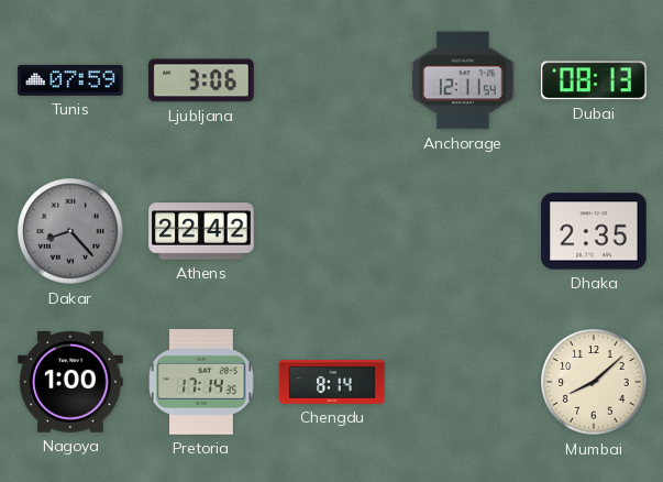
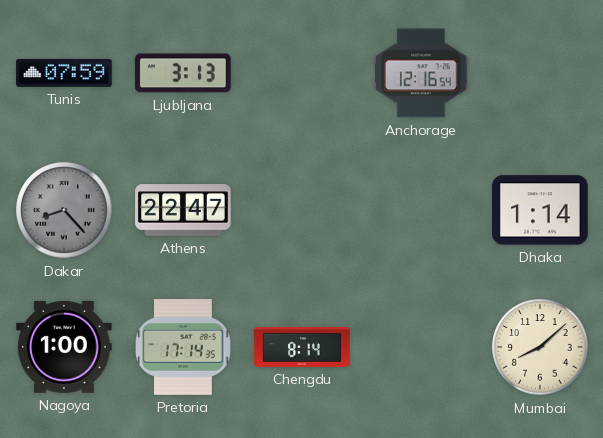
Ljubljana: 3:06 -> 3:13 (183, 73)
Anchorage: 12:11 -> 12:16 (421, 73)
Dubai: 08:13 -> none (595, 80)
Athens: 22:42 -> 22:47 (183, 210)
Dhaka: 2:35 -> 1:14 (540, 210)
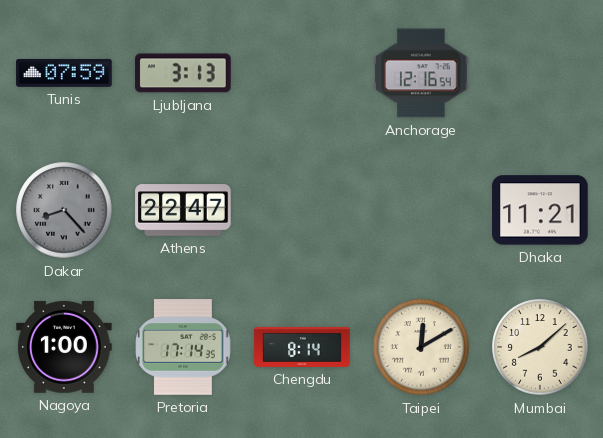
Dhaka: 1:14 -> 11:21 (540, 210)
Taipei: none -> 12:10 (421, 347)
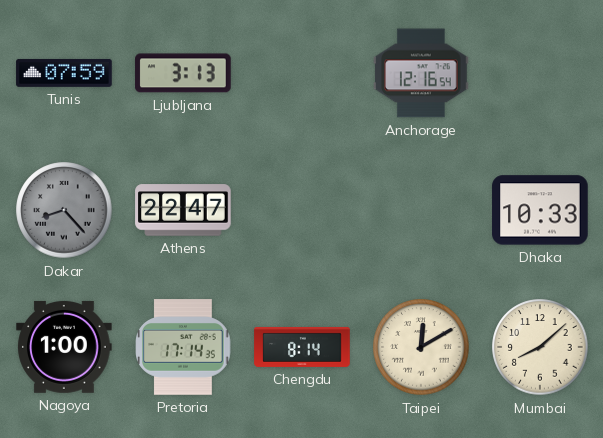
Dhaka: 11:21 -> 10:33 (540, 210)
